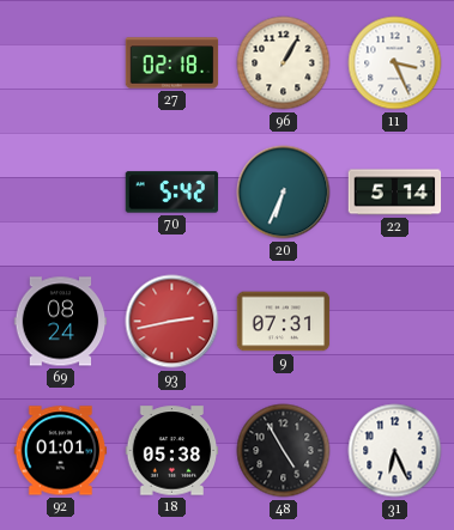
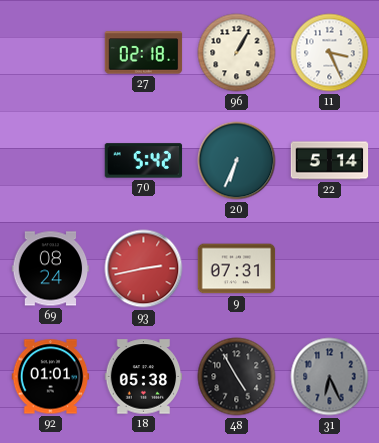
31 dial: white -> grey (330, 377)
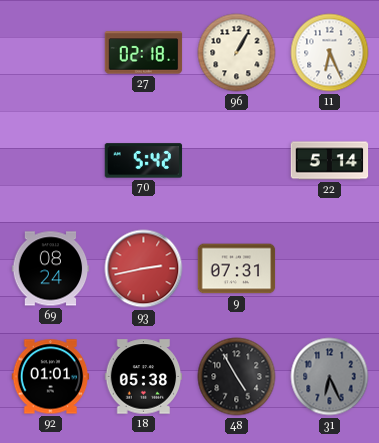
11: 3:26 -> 6:26 (330, 53)
20: 6:34 -> none (237, 161)
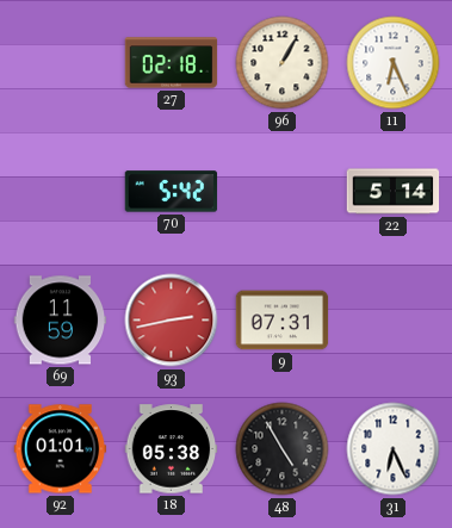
69: 08:24 -> 11:59 (61, 321)
31 dial: grey -> white (394, 449)
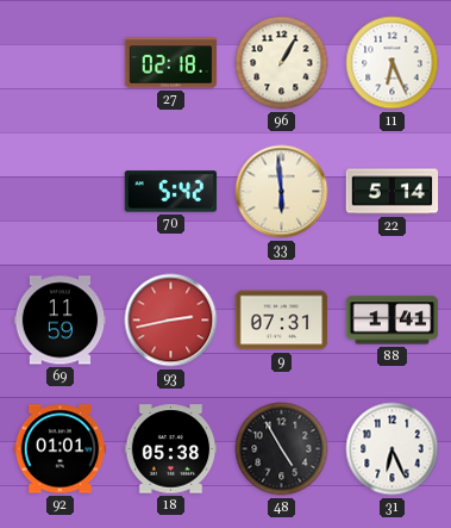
33: none -> 5:59 (282, 192)
88: none -> 1:41 (393, 321)
